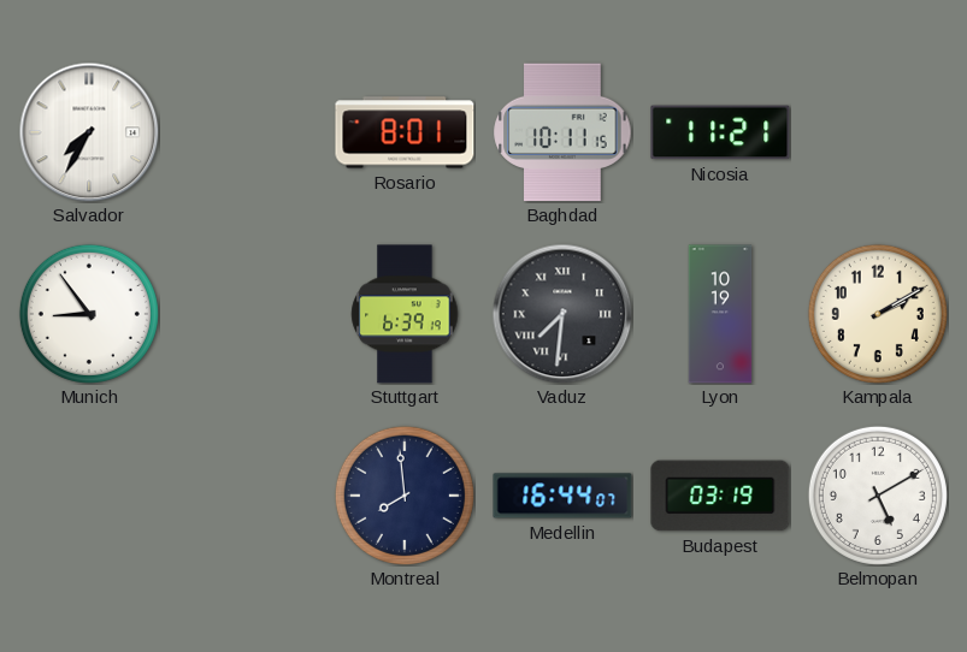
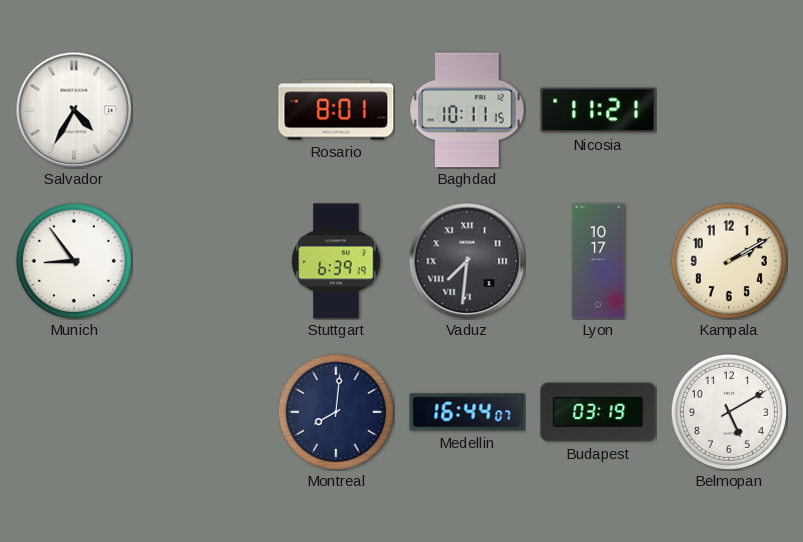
Salvador: 7:35 -> 4:35 (74, 110)
Lyon: 10:19 -> 10:17 (598, 261)
Montreal: 7:59 -> 8:01 (336, 412)
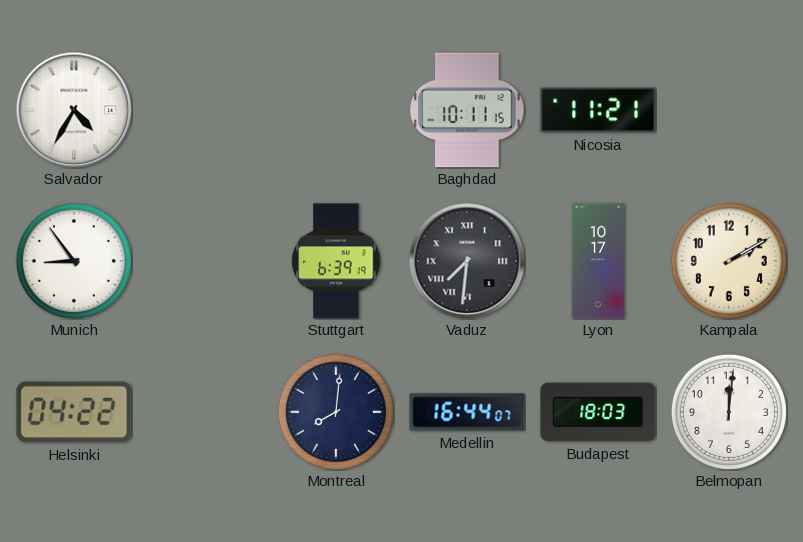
Rosario: 8:01 -> none (336, 110)
Helsinki: none -> 04:22 (74, 412)
Budapest: 03:19 -> 18:03 (598, 412)
Belmopan: 5:10 -> 12:01 (729, 412)
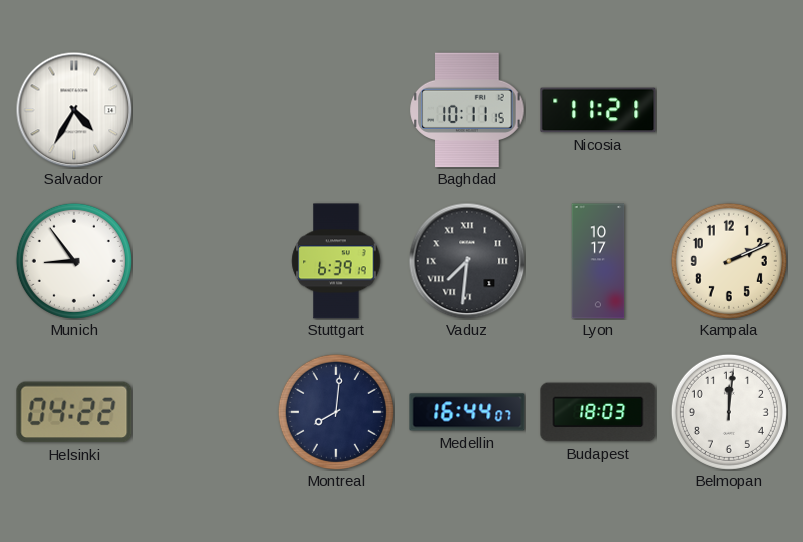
Kampala: 2:10 -> 2:11 (729, 261)
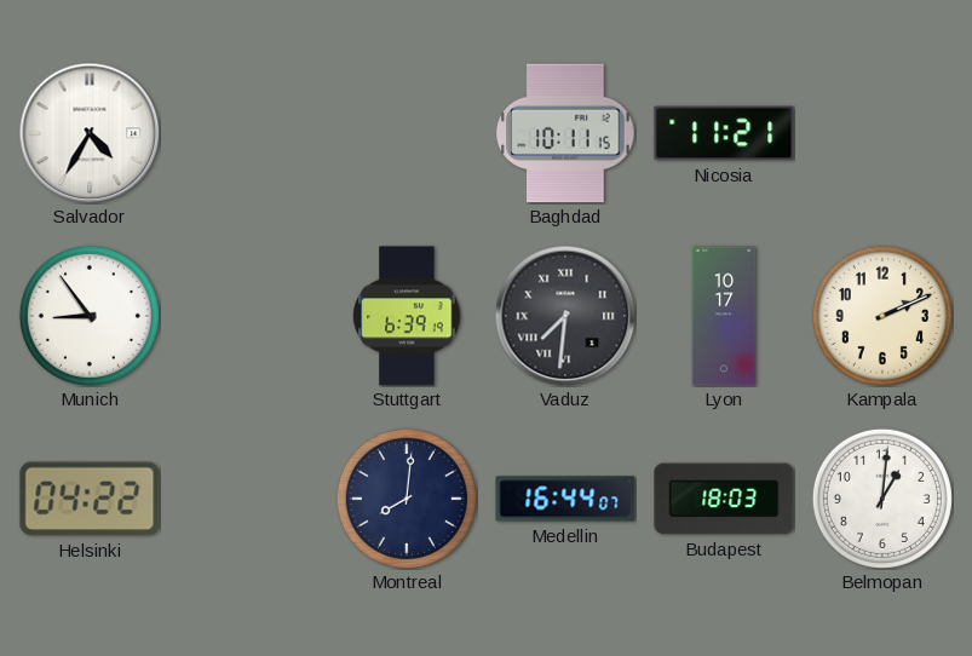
Belmopan: 12:01 -> 1:01 (882, 499)
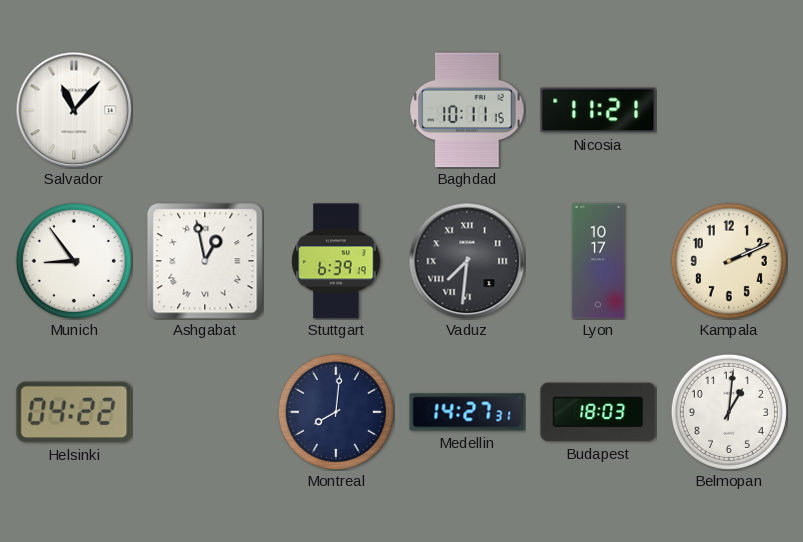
Salvador: 4:35 -> 11:07 (74, 110)
Ashgabat: none -> 12:58 (205, 261)
Medellin: 16:44 -> 14:27 (467, 412)
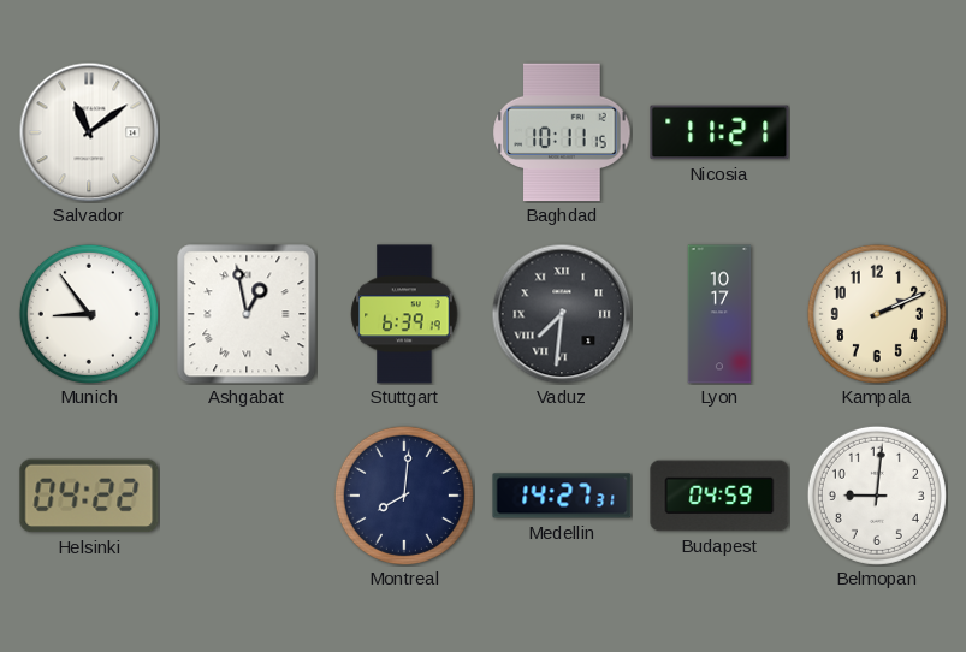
Salvador: 11:07 -> 11:09 (89, 132)
Budapest: 18:03 -> 04:59 (719, 496)
Belmopan: 1:01 -> 9:01 (877, 496)
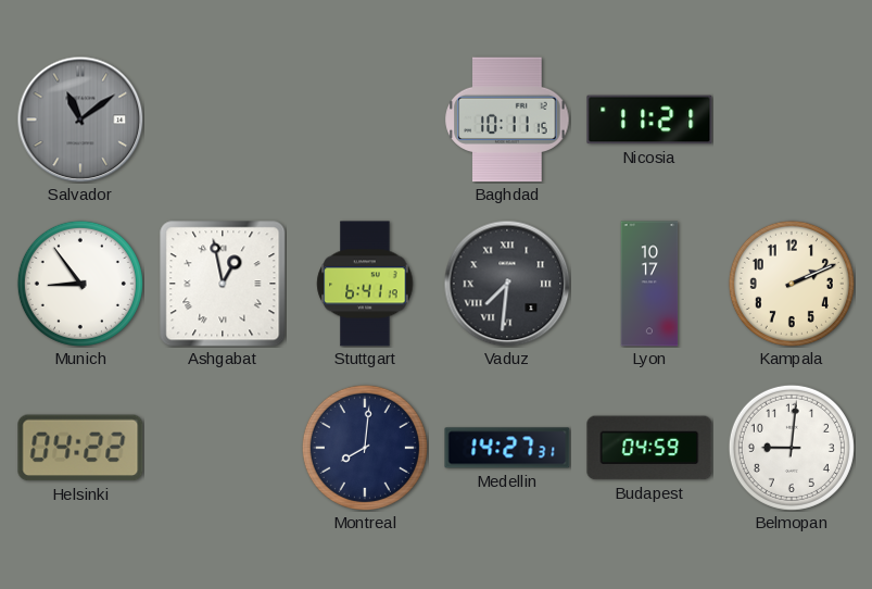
Salvador dial: white -> grey (80, 120)
Stuttgart: 6:39 -> 6:41 (365, 284)
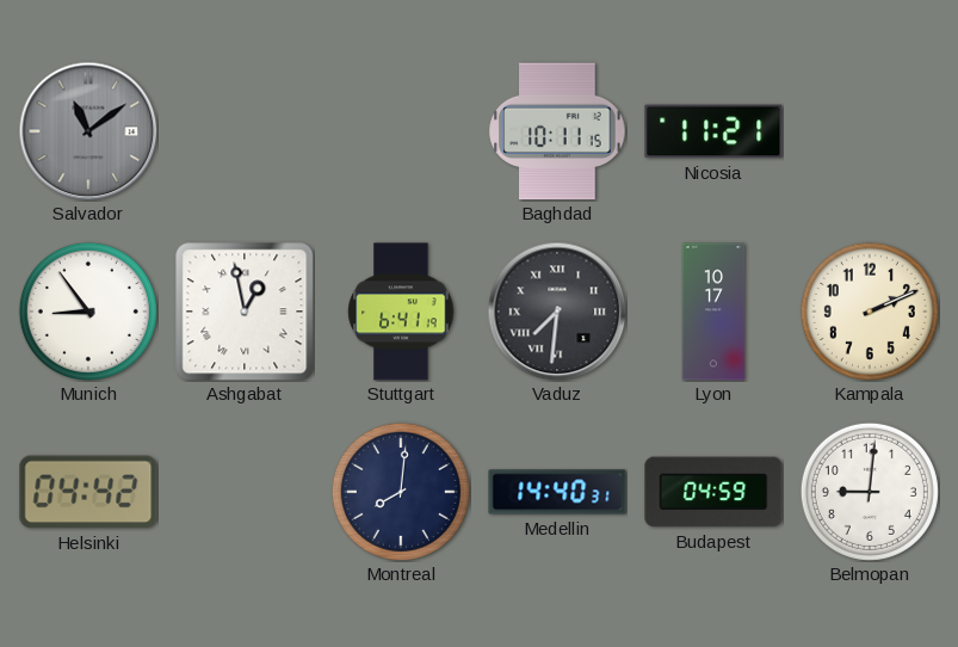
Helsinki: 04:22 -> 04:42 (88, 492)
Medellin: 14:27 -> 14:40 (557, 492)
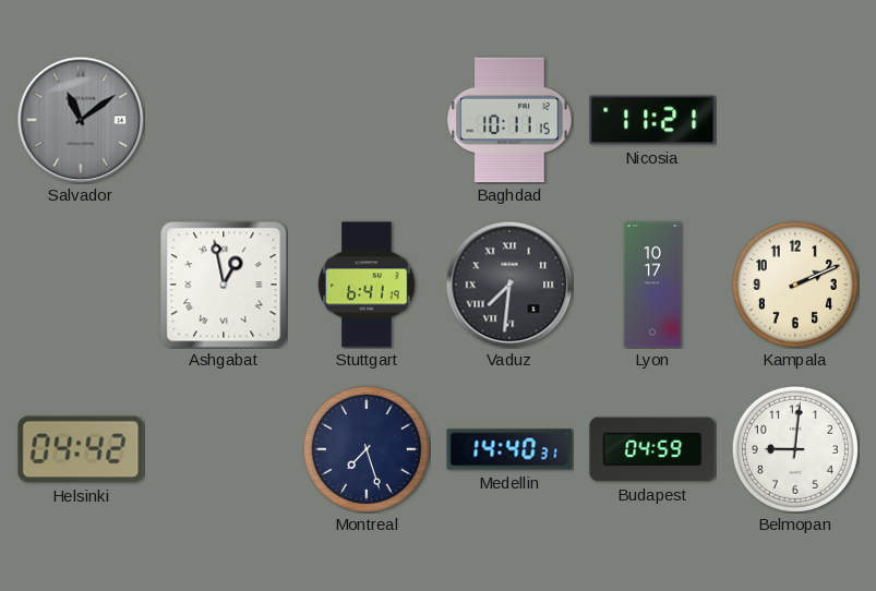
Munich: 8:54 -> none (88, 312)
Montreal: 8:01 -> 7:27 (367, 449)
